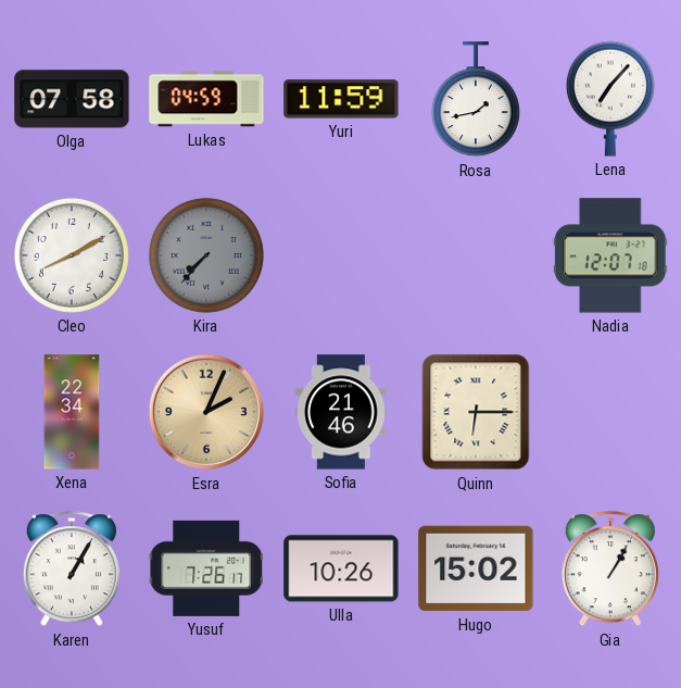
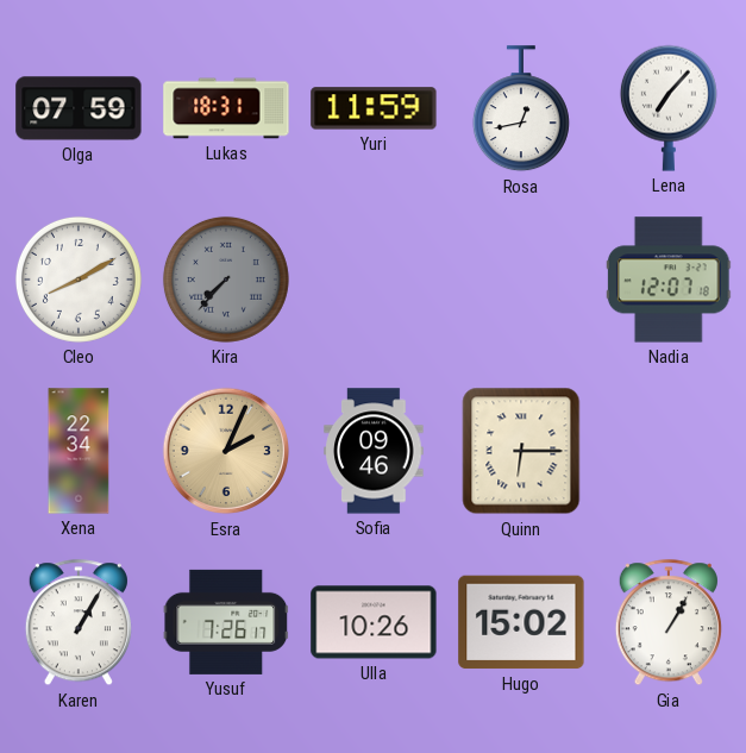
Olga: 07:58 -> 07:59 (79, 108)
Lukas: 04:59 -> 18:31 (226, 108)
Rosa: 1:43 -> 12:43 (521, 109)
Sofia: 21:46 -> 09:46 (374, 451)
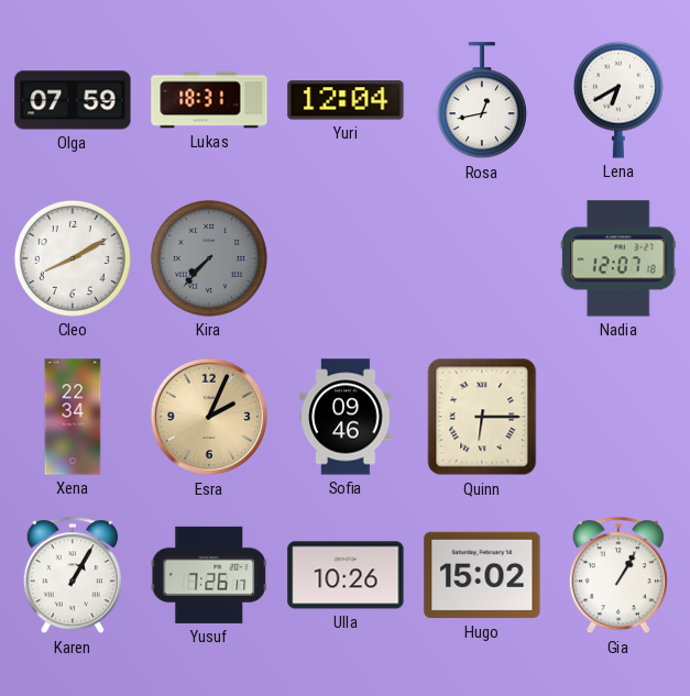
Yuri: 11:59 -> 12:04 (346, 100)
Lena: 7:07 -> 6:40 (618, 100)
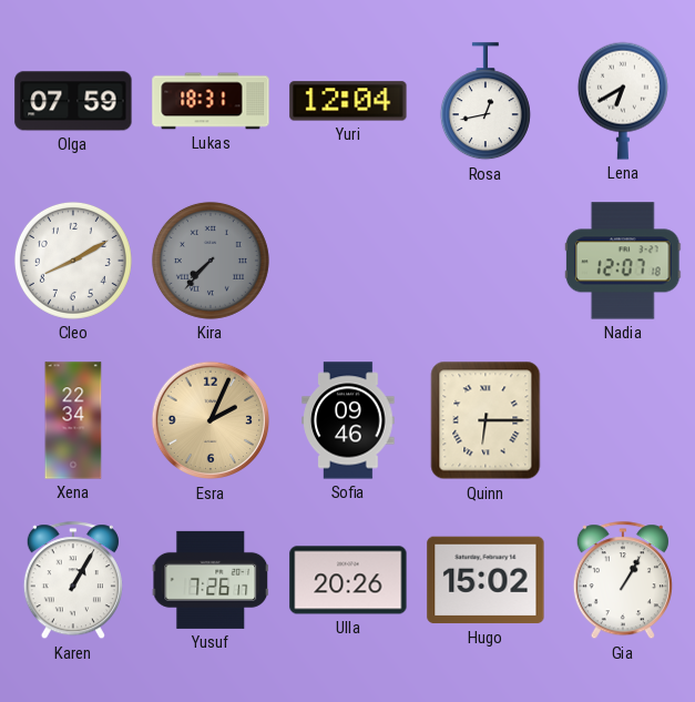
Ulla: 10:26 -> 20:26 (348, 580)
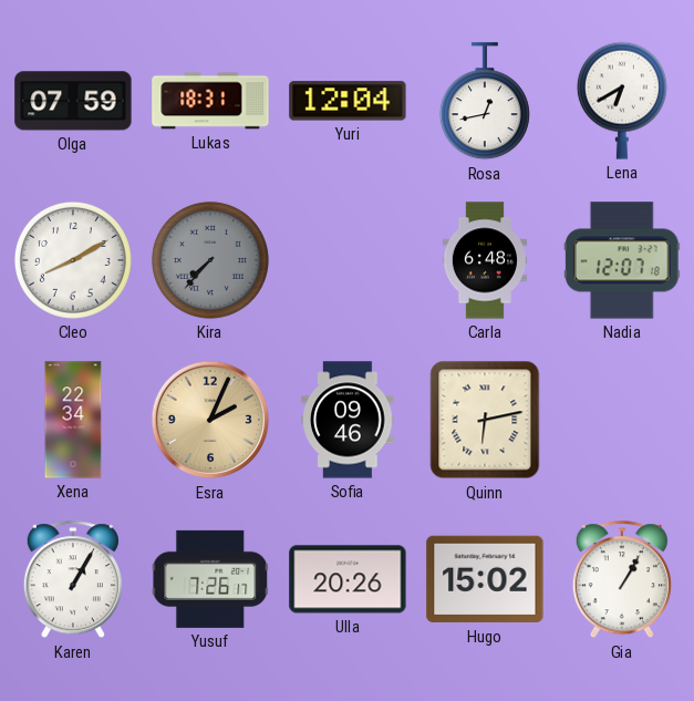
Carla: none -> 6:48 (484, 260)
Quinn: 6:15 -> 6:13 (485, 420)
